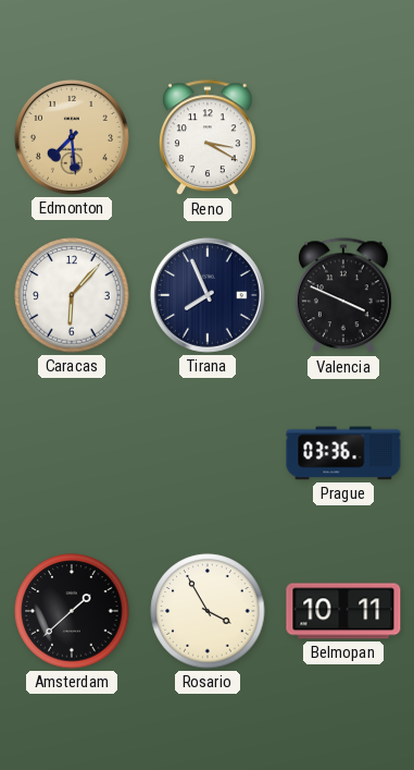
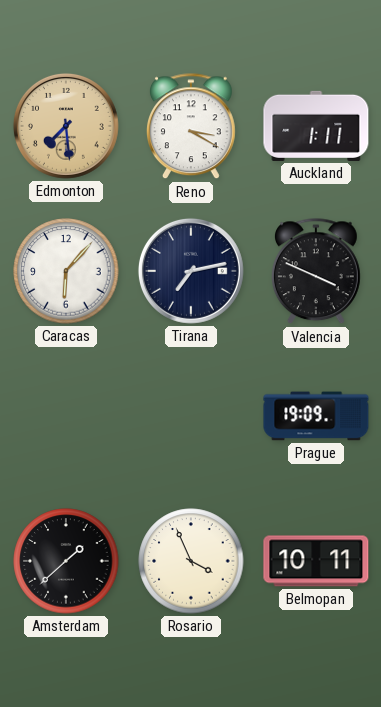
Auckland: none -> 1:11 (316, 126)
Tirana: 7:56 -> 7:13 (191, 271)
Prague: 03:36 -> 19:09 (316, 416)
Rosario: 3:55 -> 3:56 (191, 561)
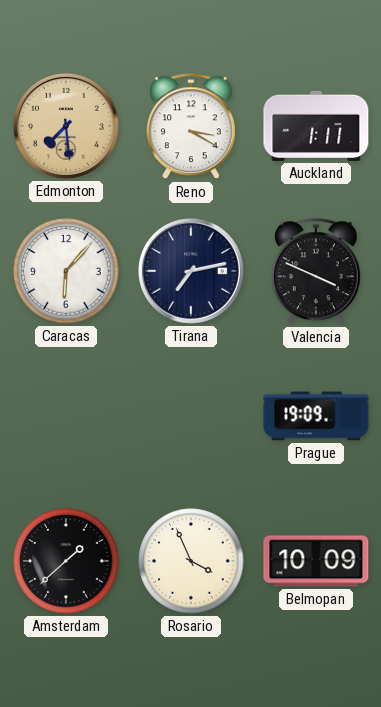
Belmopan: 10:11 -> 10:09 (316, 561)
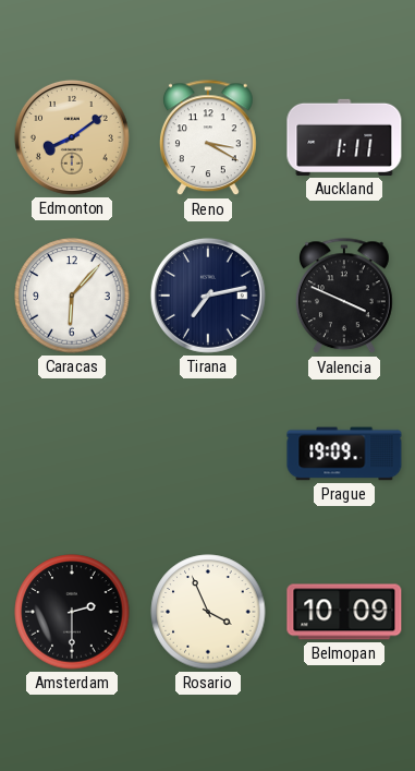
Edmonton: 7:29 -> 8:09 (72, 137)
Amsterdam: 1:38 -> 2:30 (72, 612)
